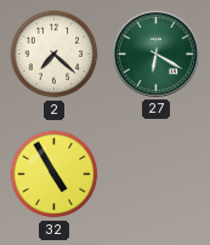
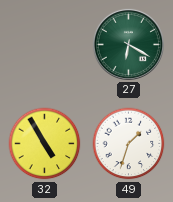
2: 7:22 -> none (55, 55)
49: none -> 1:33 (129, 144)
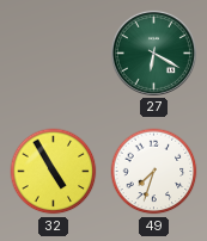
49: 1:33 -> 7:33 (154, 172)
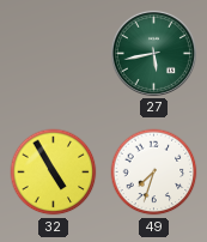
27: 6:20 -> 5:43 (153, 53)
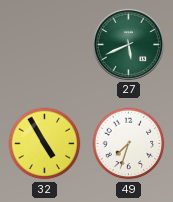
27: 5:43 -> 5:41 (128, 44)
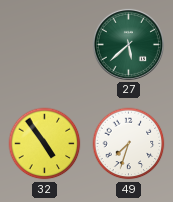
27: 5:41 -> 5:38 (128, 44)
32: 4:55 -> 4:54 (45, 144)
